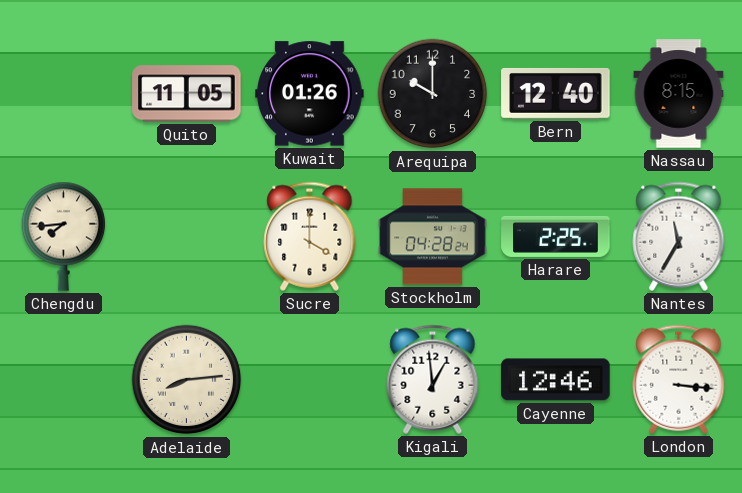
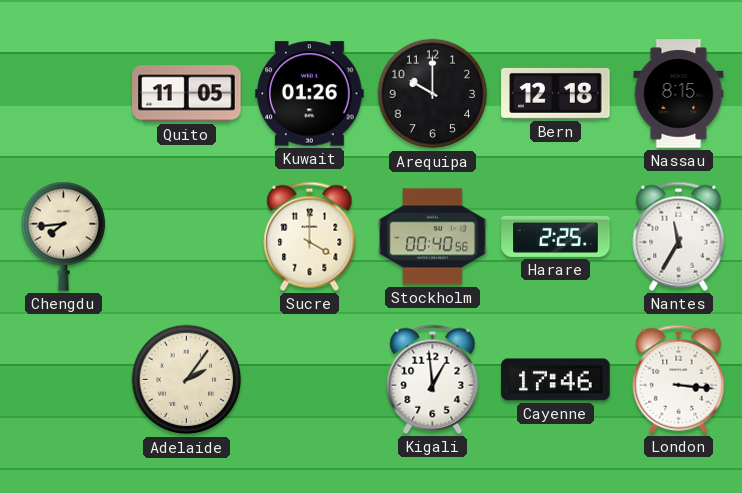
Bern: 12:40 -> 12:18 (556, 93)
Stockholm: 04:28 -> 00:40 (433, 237)
Adelaide: 8:14 -> 2:06 (187, 380)
Cayenne: 12:46 -> 17:46 (556, 380)
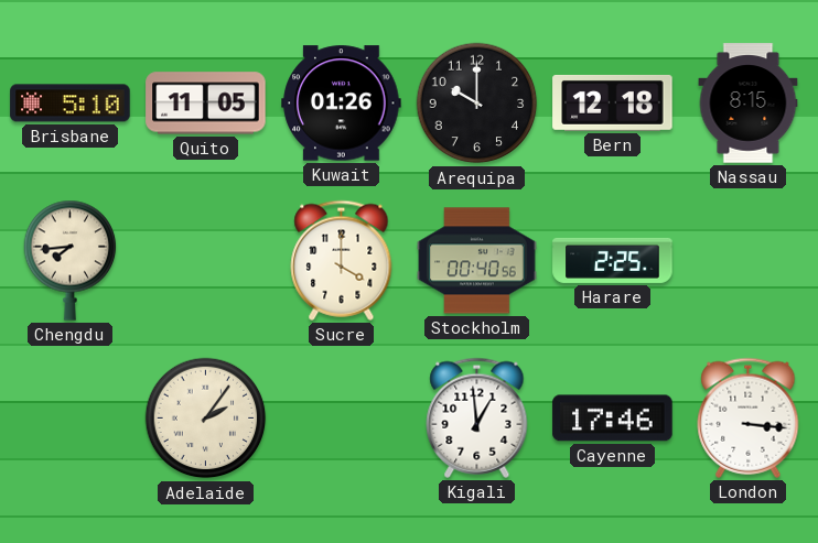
Brisbane: none -> 5:10 (71, 104)
Nantes: 11:35 -> none (679, 236)
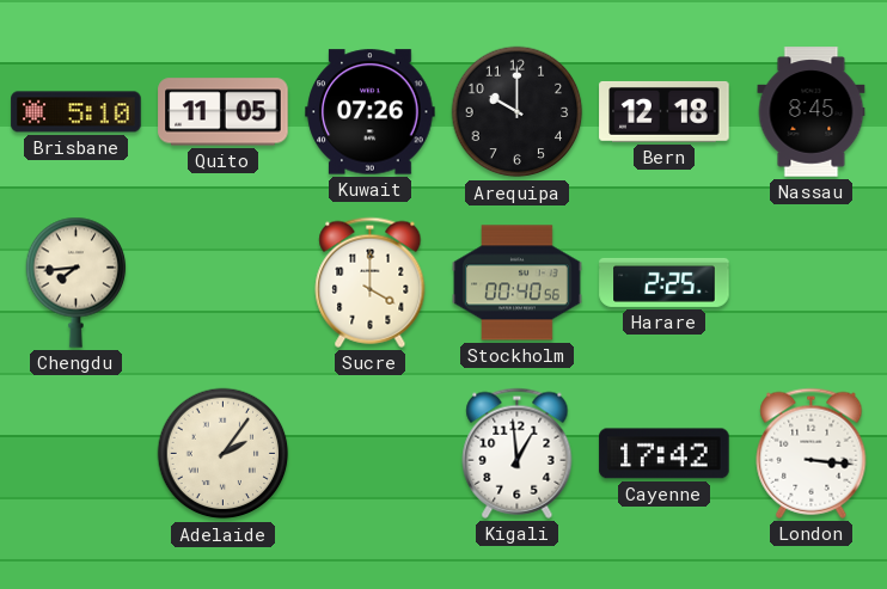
Kuwait: 01:26 -> 07:26 (371, 112)
Nassau: 8:15 -> 8:45 (812, 112)
Cayenne: 17:46 -> 17:42 (665, 454)
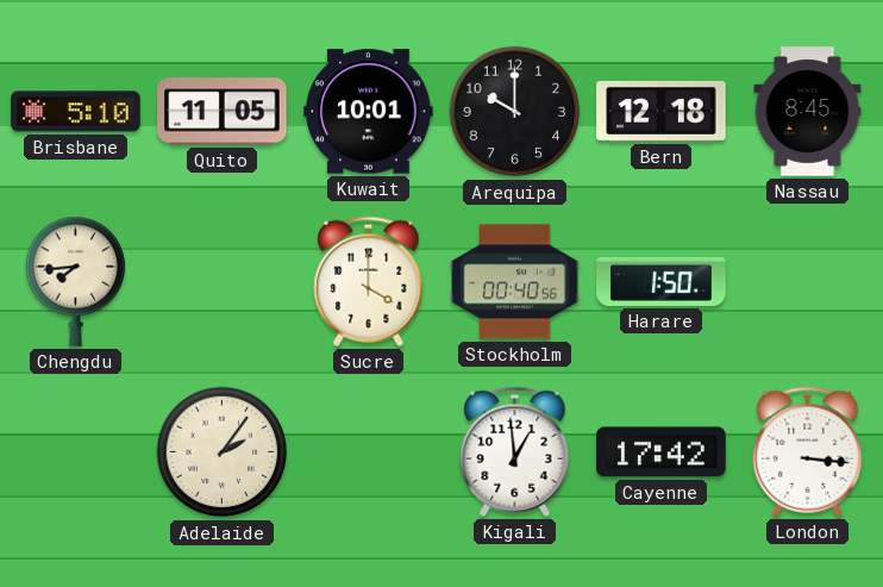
Kuwait: 07:26 -> 10:01 (369, 112)
Harare: 2:25 -> 1:50 (662, 281)
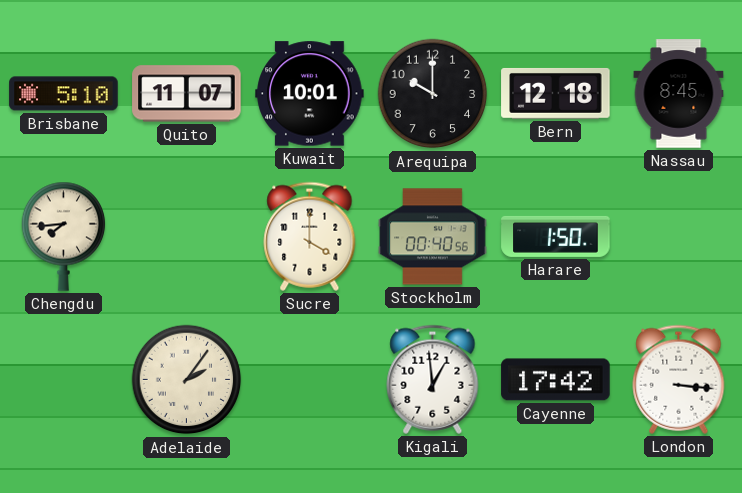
Quito: 11:05 -> 11:07 (187, 94)
